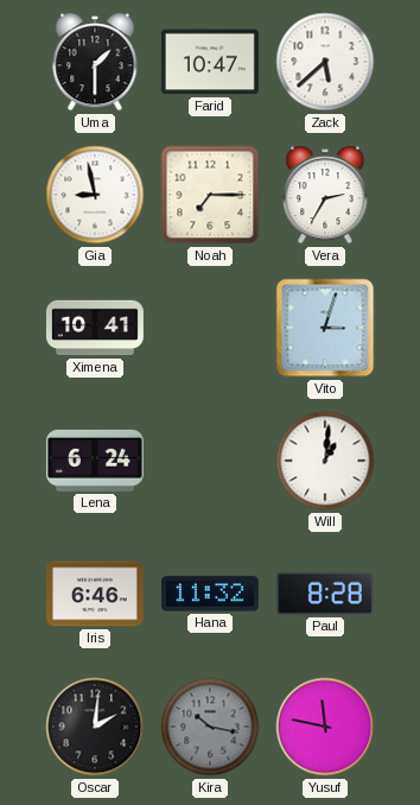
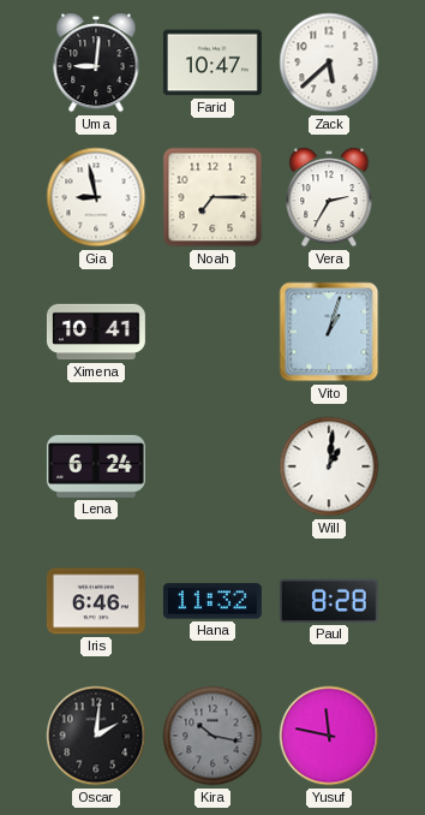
Uma: 1:30 -> 9:01 (96, 63)
Vito: 3:03 -> 1:03 (329, 332)
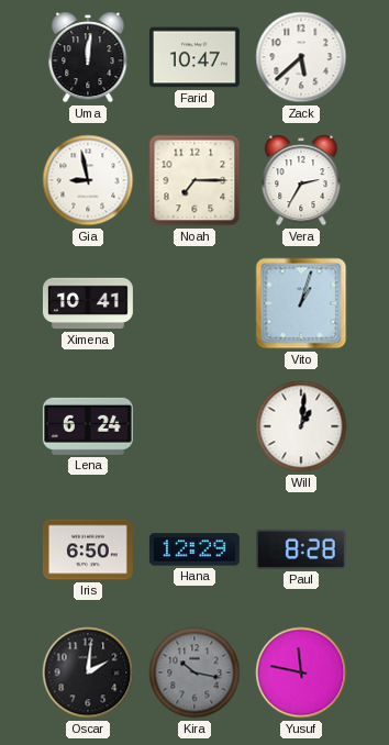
Uma: 9:01 -> 12:01 (88, 57)
Iris: 6:46 -> 6:50 (88, 549)
Hana: 11:32 -> 12:29 (194, 549)
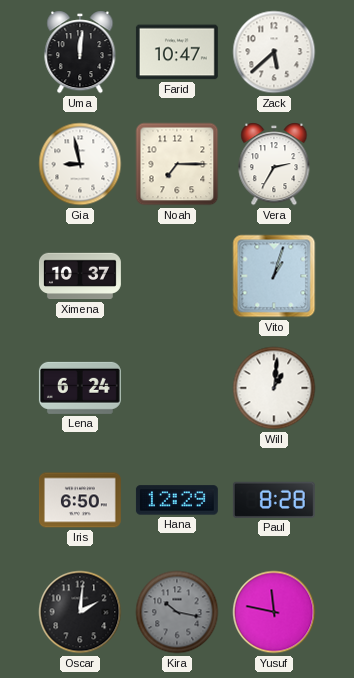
Ximena: 10:41 -> 10:37 (80, 276)
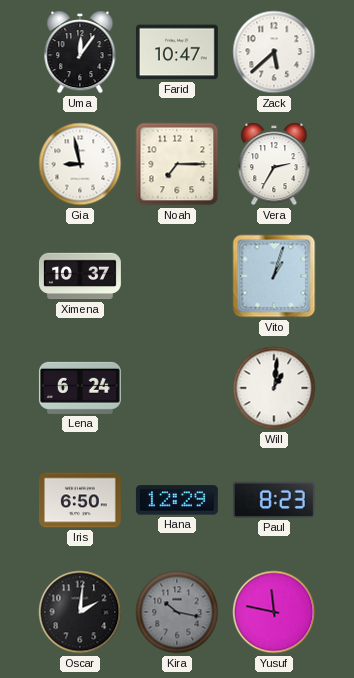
Uma: 12:01 -> 12:06 (80, 52)
Paul: 8:28 -> 8:23 (274, 500)
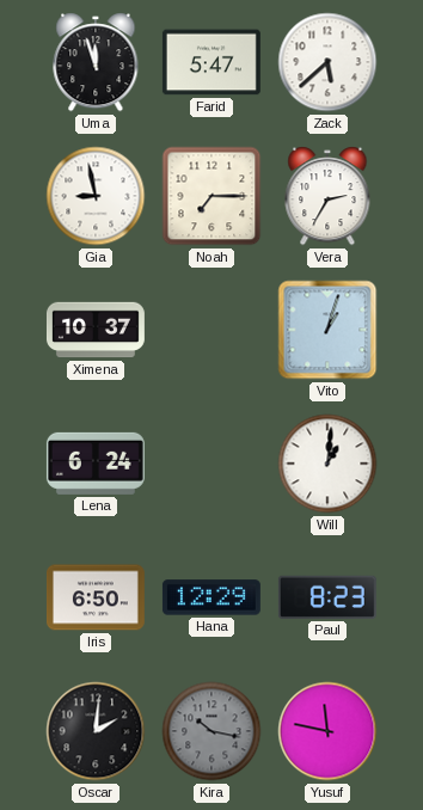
Uma: 12:06 -> 11:57 (96, 62)
Farid: 10:47 -> 5:47 (211, 62)
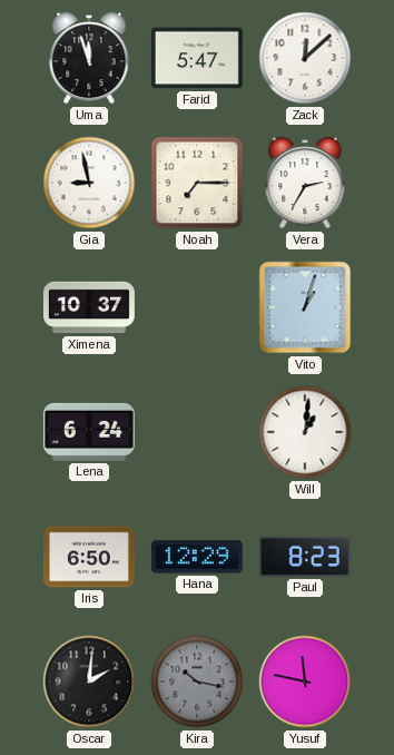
Zack: 5:38 -> 12:08 (305, 58)
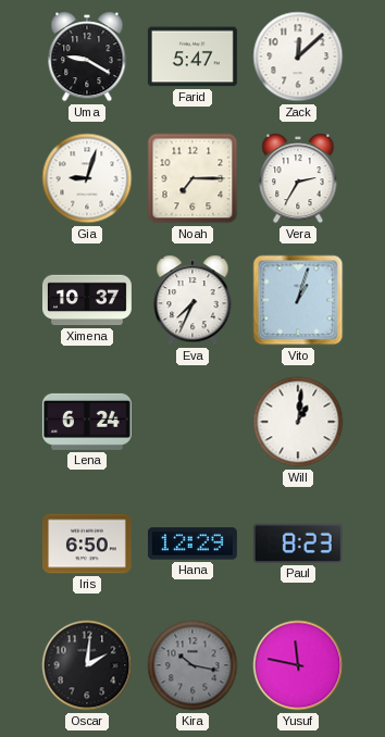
Uma: 11:57 -> 9:20 (87, 57)
Gia: 8:58 -> 9:03 (87, 178)
Eva: none -> 7:34 (192, 300)
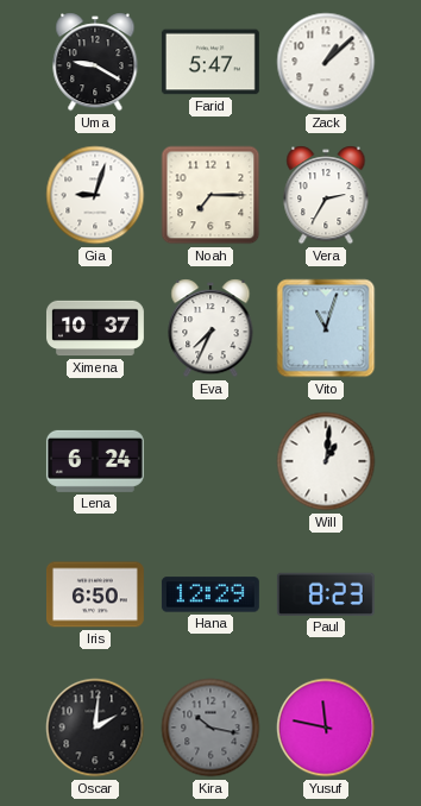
Zack: 12:08 -> 1:08 (326, 62)
Vito: 1:03 -> 11:03 (326, 328)
